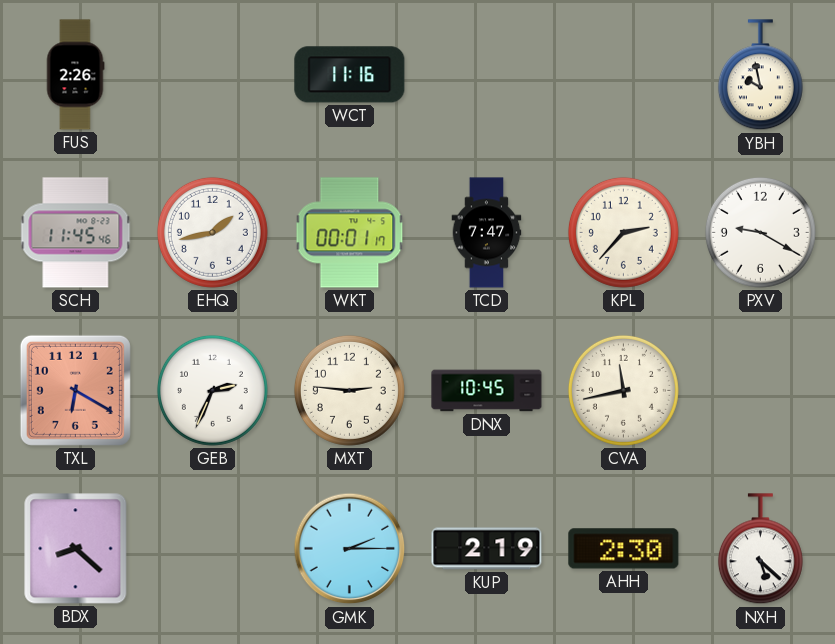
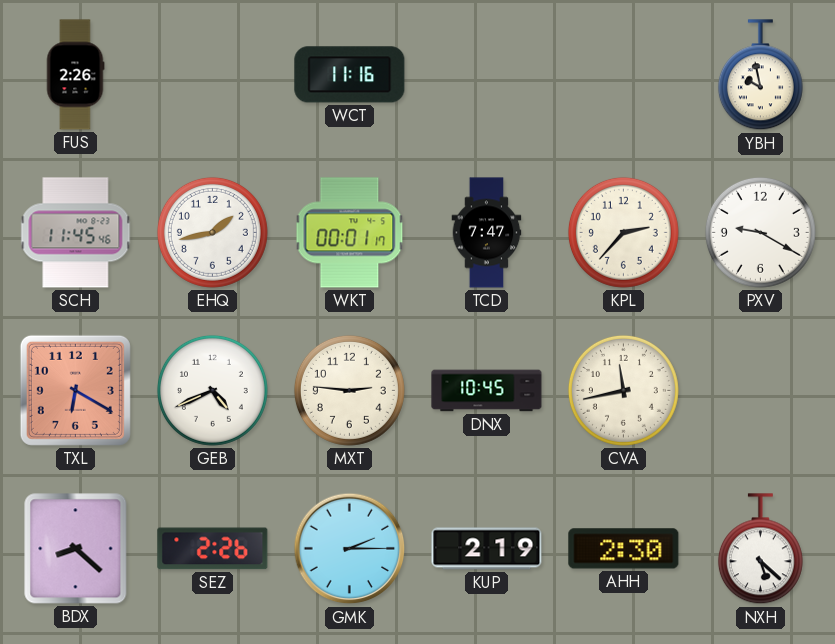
GEB: 2:34 -> 4:41 (212, 390)
SEZ: none -> 2:26 (213, 549)
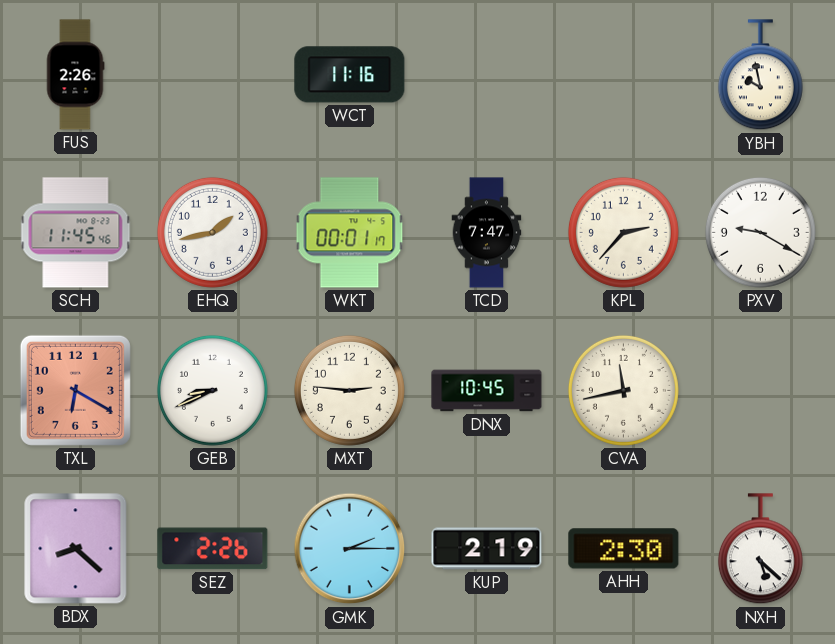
GEB: 4:41 -> 8:41 (212, 390)
